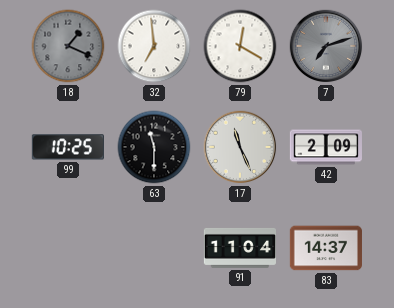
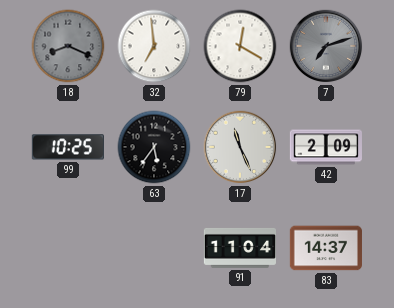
18: 1:19 -> 8:19 (68, 46)
63: 11:30 -> 5:36 (154, 147)
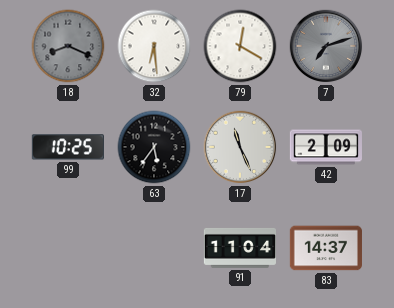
32: 6:59 -> 6:29 (154, 46)
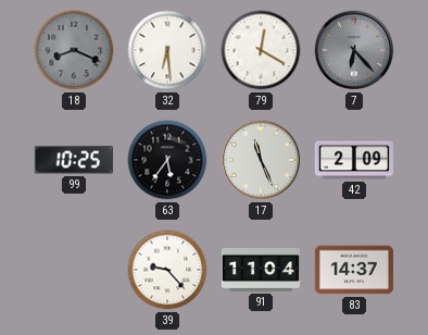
7: 7:12 -> 6:23 (354, 50)
39: none -> 9:23 (167, 270)
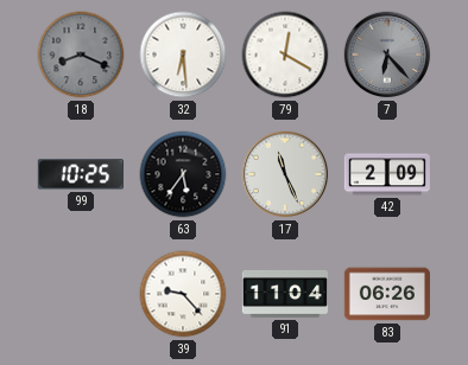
83: 14:37 -> 06:26 (387, 294)
